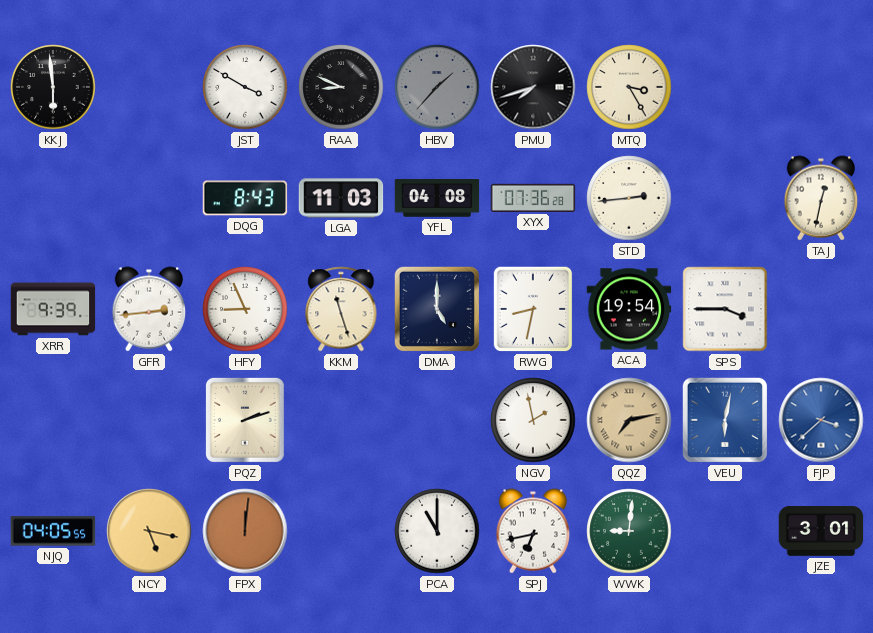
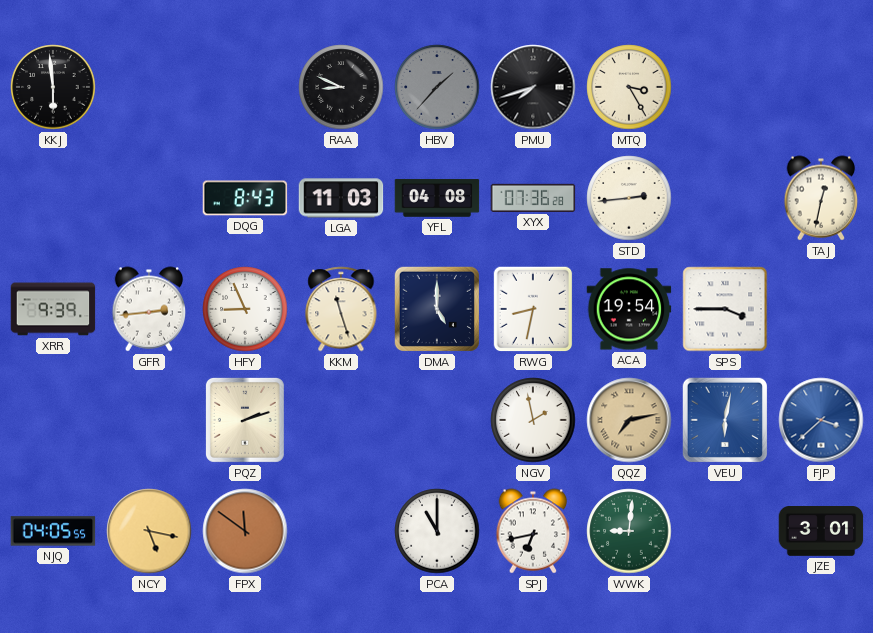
JST: 3:50 -> none (245, 87)
FPX: 12:01 -> 11:51 (245, 531)
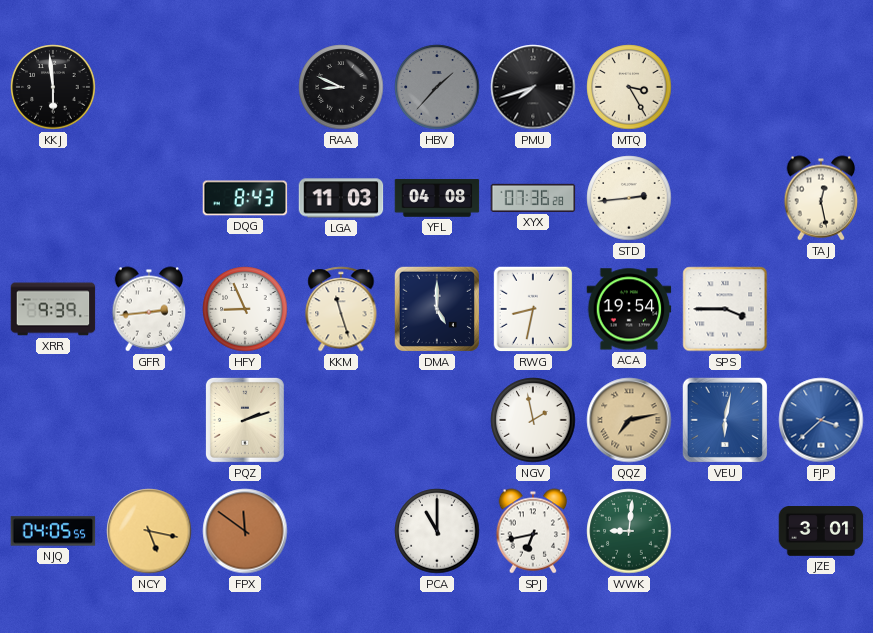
TAJ: 12:32 -> 12:28 (821, 198)
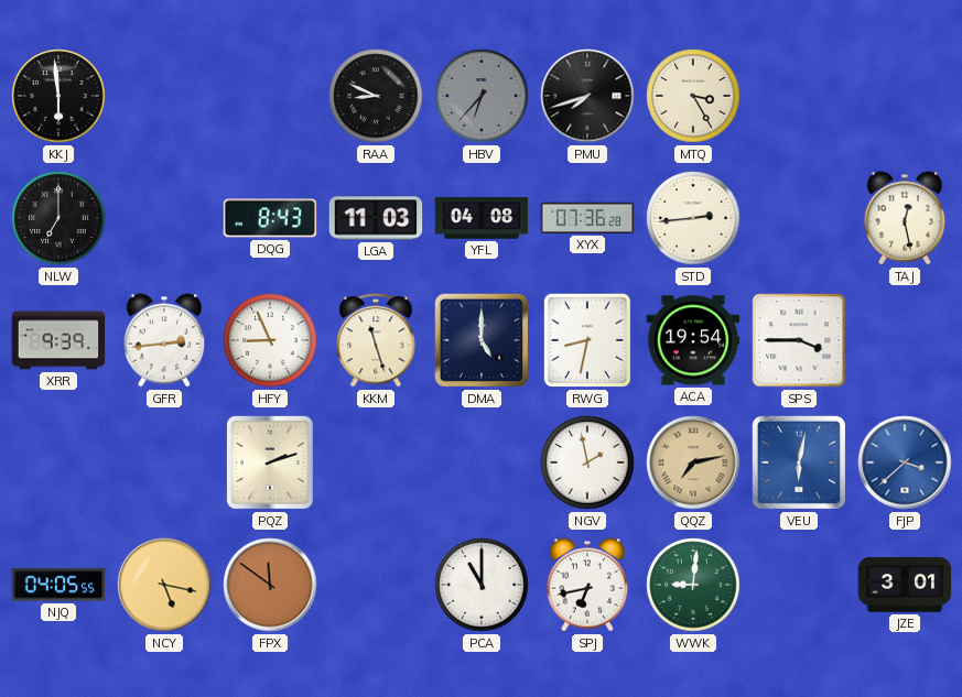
HBV: 1:37 -> 6:37 (482, 96)
NLW: none -> 7:00 (58, 218)
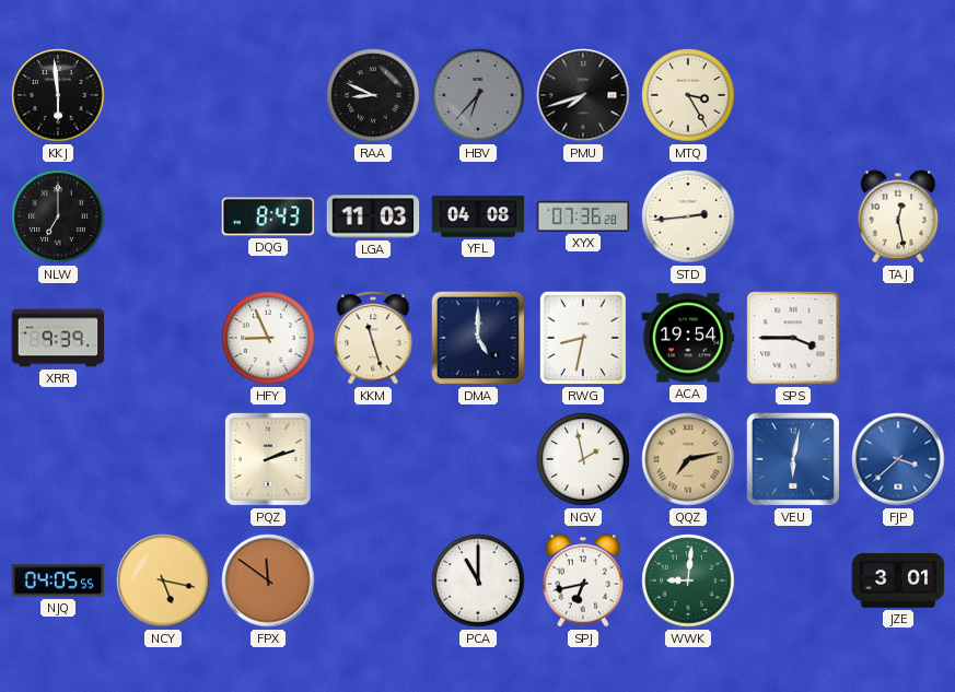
GFR: 2:44 -> none (164, 340)
